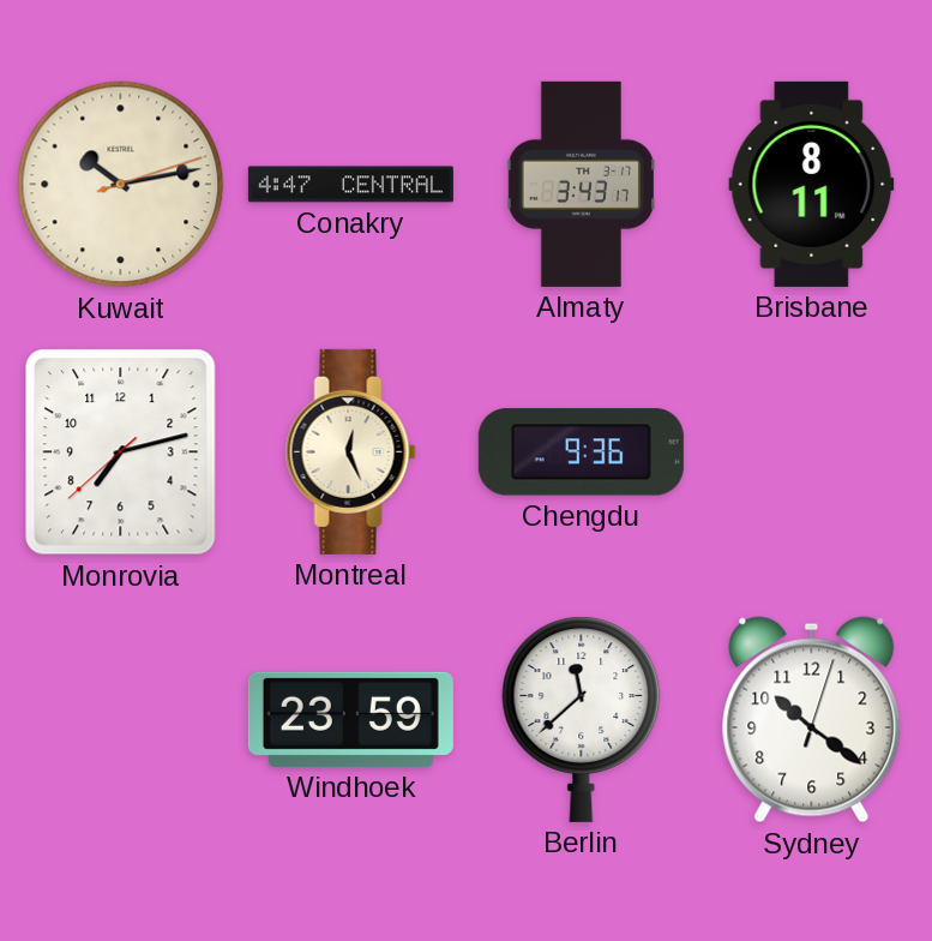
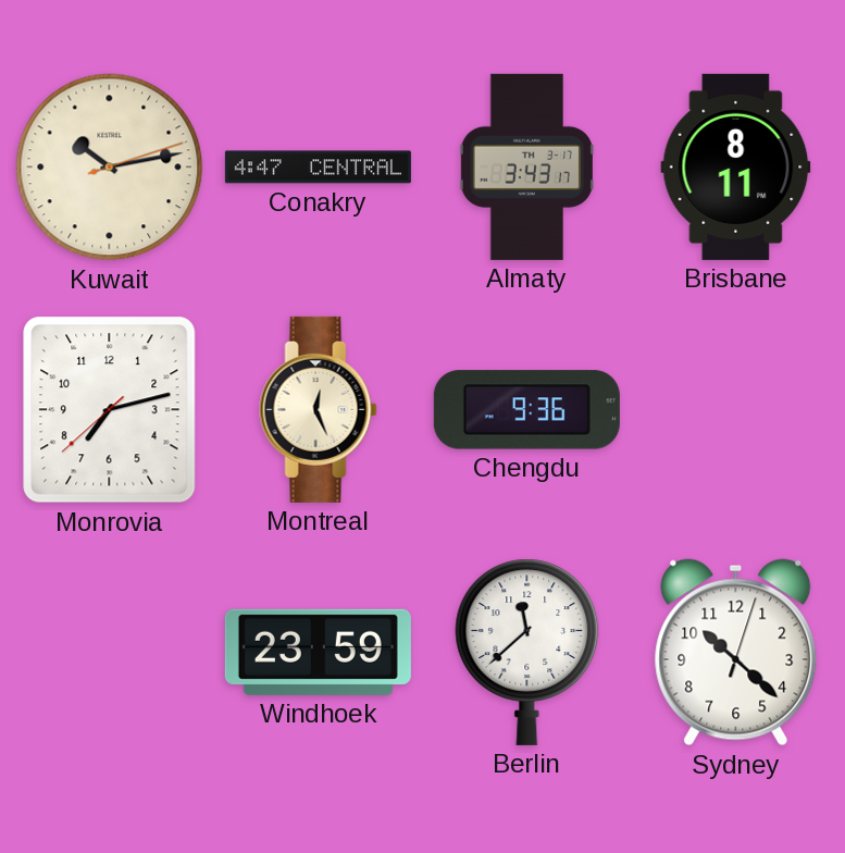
Sydney: 10:21 -> 10:22 (736, 653)
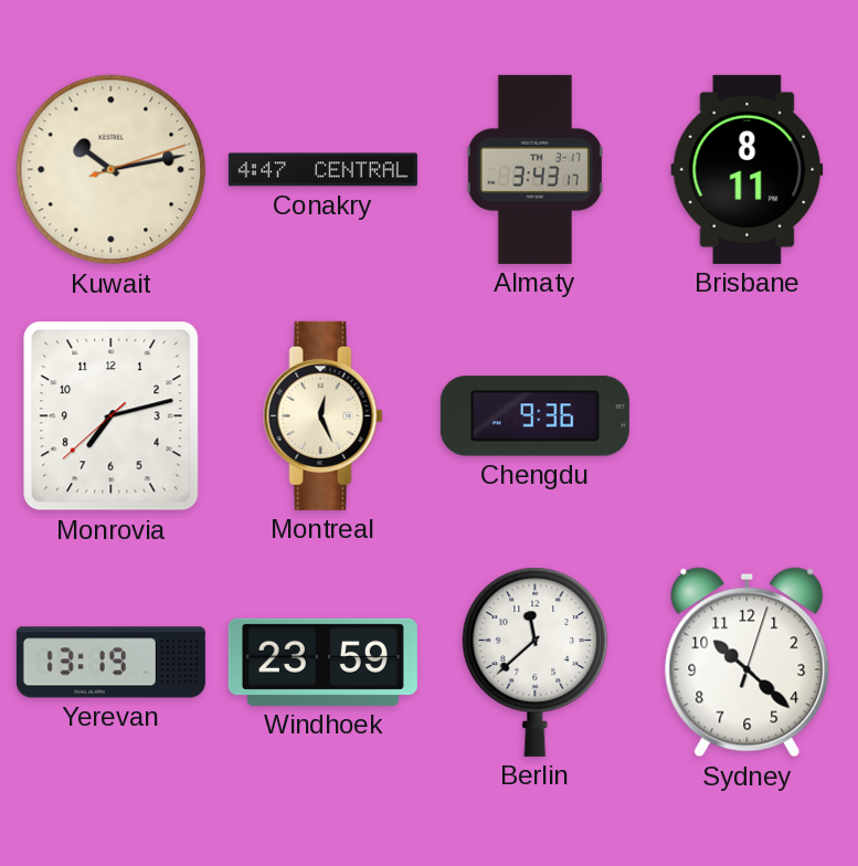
Yerevan: none -> 13:19 (110, 663)
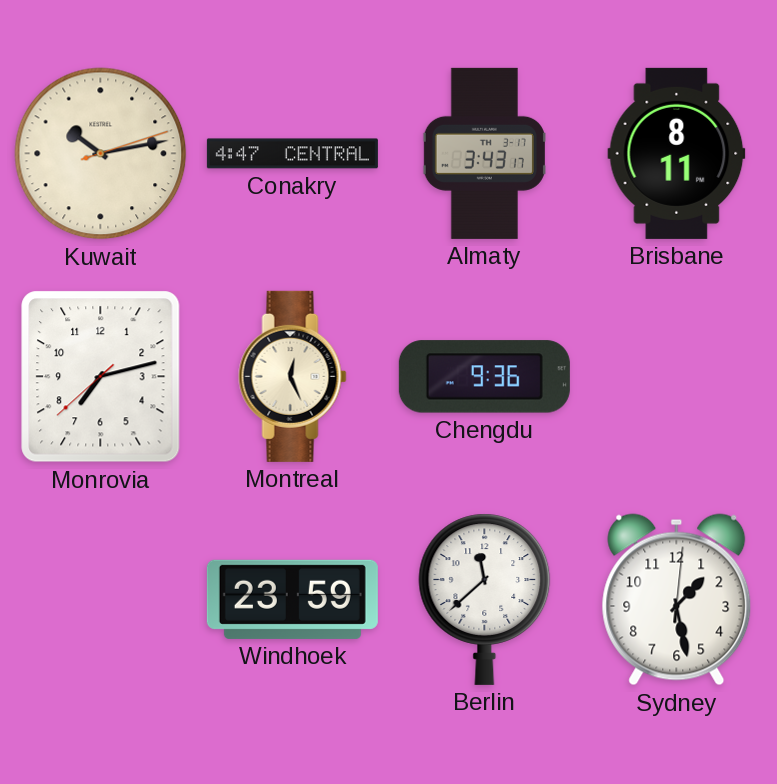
Yerevan: 13:19 -> none (110, 663)
Sydney: 10:22 -> 1:28 (677, 600)
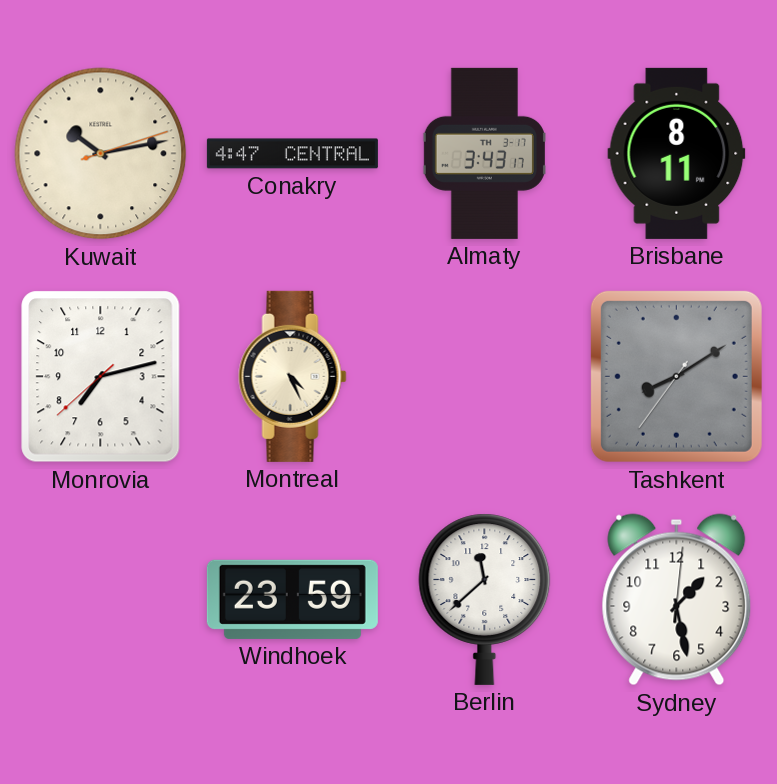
Montreal: 12:26 -> 4:26 (293, 376)
Chengdu: 9:36 -> none (484, 377)
Tashkent: none -> 8:09 (676, 376)
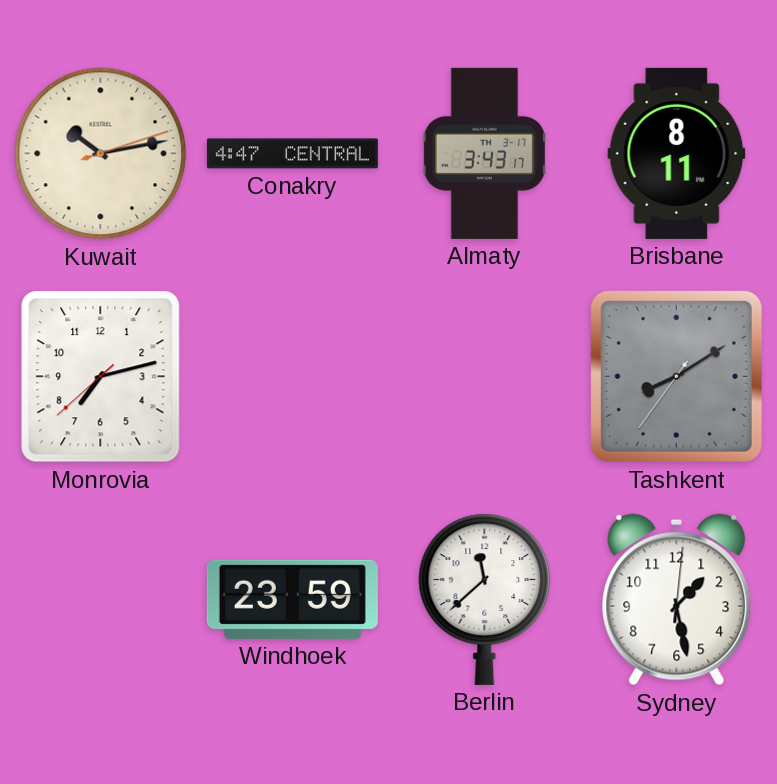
Montreal: 4:26 -> none (293, 376)
